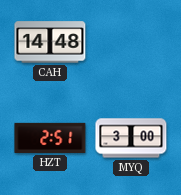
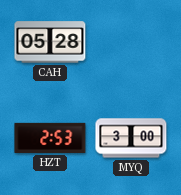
CAH: 14:48 -> 05:28 (50, 42)
HZT: 2:51 -> 2:53 (50, 138)
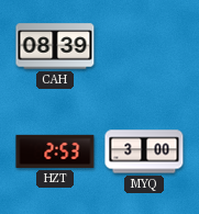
CAH: 05:28 -> 08:39 (55, 46)
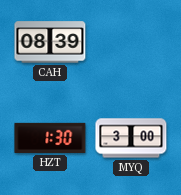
HZT: 2:53 -> 1:30 (50, 138)
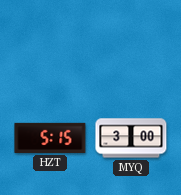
CAH: 08:39 -> none (50, 42)
HZT: 1:30 -> 5:15 (50, 138)
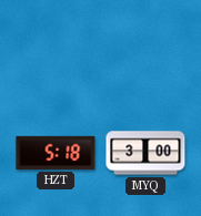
HZT: 5:15 -> 5:18 (56, 153)
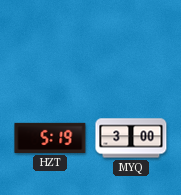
HZT: 5:18 -> 5:19 (50, 138)
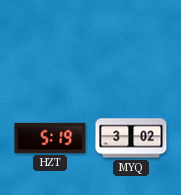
MYQ: 3:00 -> 3:02 (131, 138)
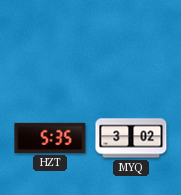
HZT: 5:19 -> 5:35 (50, 138)
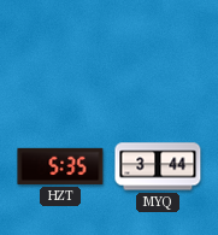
MYQ: 3:02 -> 3:44 (158, 166)
